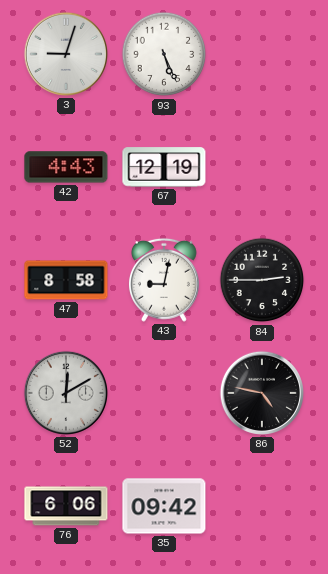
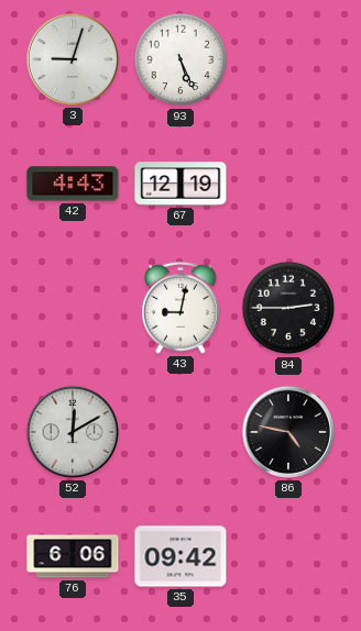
47: 8:58 -> none (66, 280)
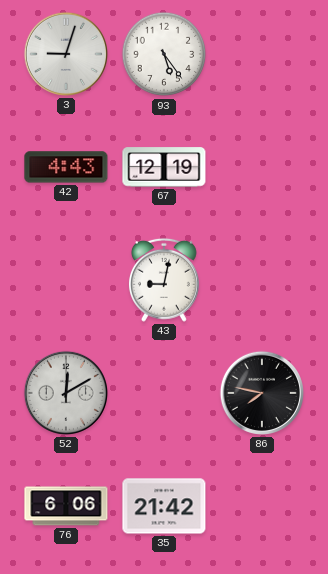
93: 5:26 -> 5:24 (164, 54)
84: 2:45 -> none (288, 308)
86: 4:47 -> 7:47 (262, 393)
35: 09:42 -> 21:42 (164, 506)
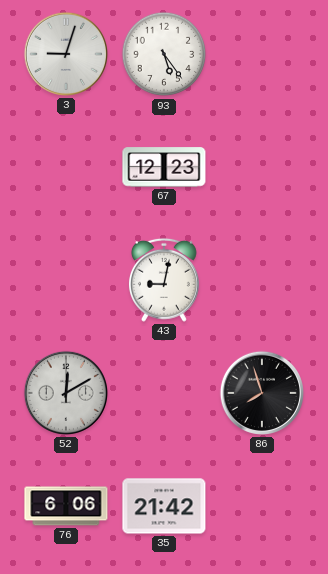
42: 4:43 -> none (66, 167)
67: 12:19 -> 12:23 (164, 167)
86: 7:47 -> 7:57 (262, 393)
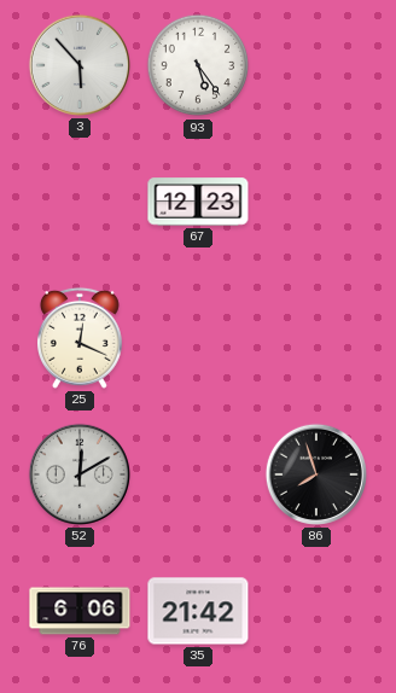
3: 9:03 -> 5:53 (80, 65)
25: none -> 12:19 (80, 338)
43: 9:02 -> none (164, 280)
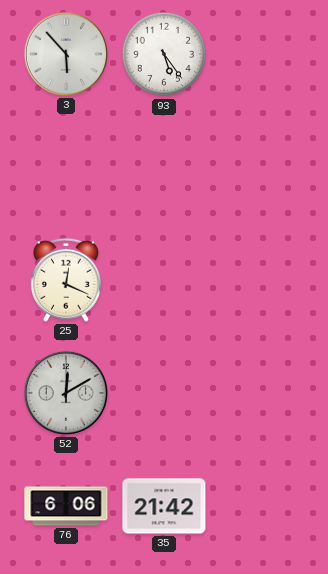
67: 12:23 -> none (198, 202)
86: 7:57 -> none (316, 474)
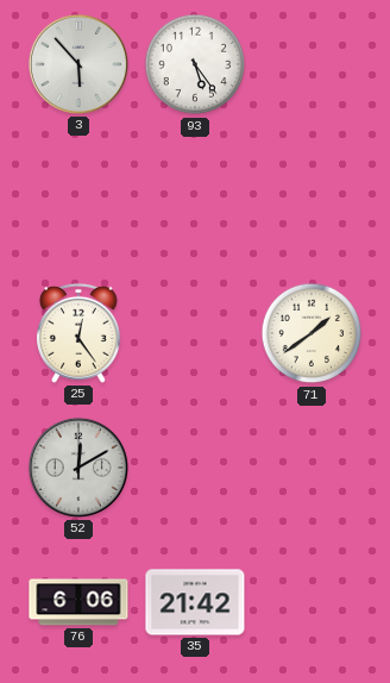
25: 12:19 -> 12:24 (78, 333)
71: none -> 1:39 (312, 333)
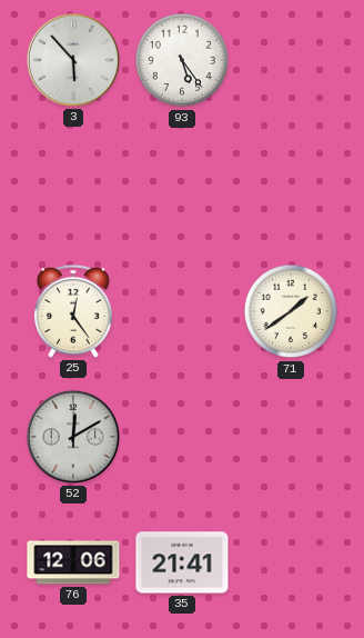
76: 6:06 -> 12:06 (73, 562)
35: 21:42 -> 21:41 (182, 562)
